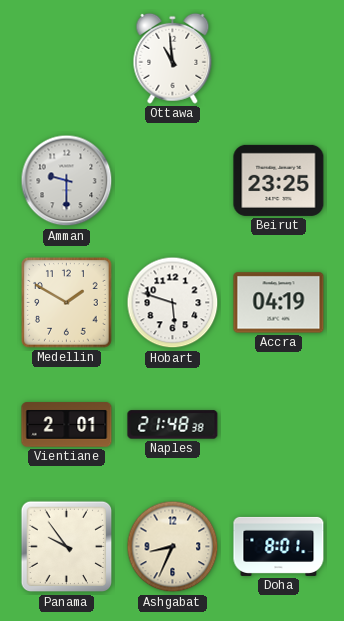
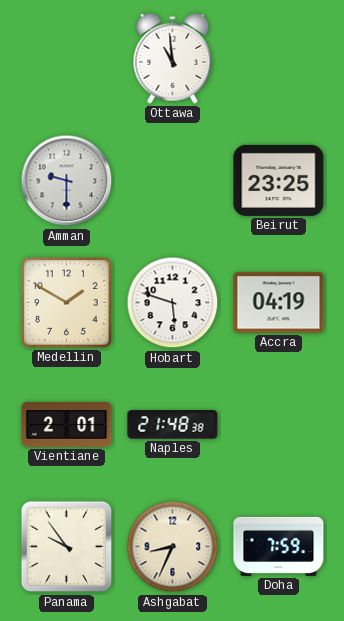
Doha: 8:01 -> 7:59 (279, 546)
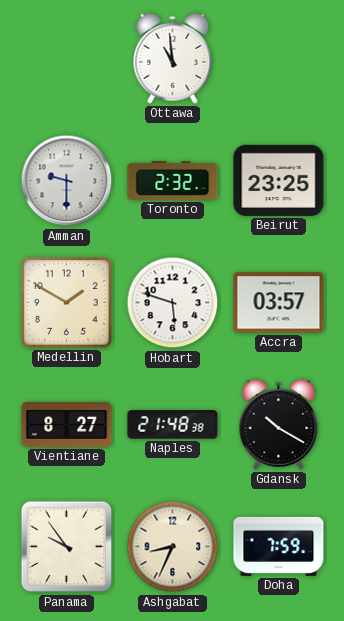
Toronto: none -> 2:32 (173, 180)
Accra: 04:19 -> 03:57 (279, 303)
Vientiane: 2:01 -> 8:27 (67, 425)
Gdansk: none -> 10:20 (279, 424)
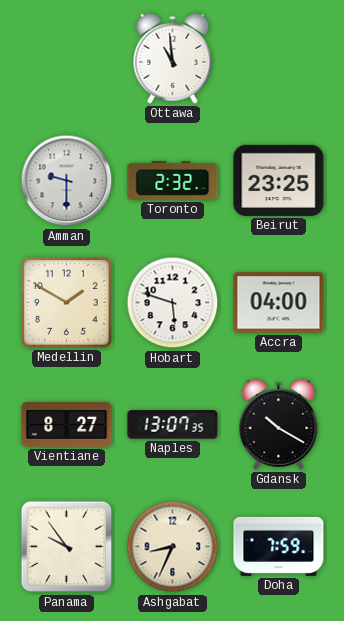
Accra: 03:57 -> 04:00 (279, 303)
Naples: 21:48 -> 13:07 (173, 425)
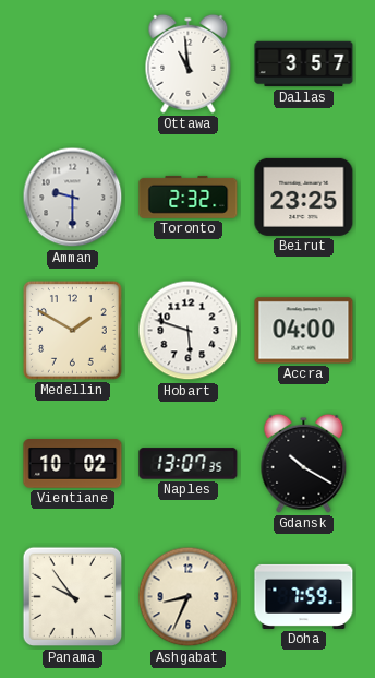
Dallas: none -> 3:57 (304, 64)
Vientiane: 8:27 -> 10:02 (73, 464)
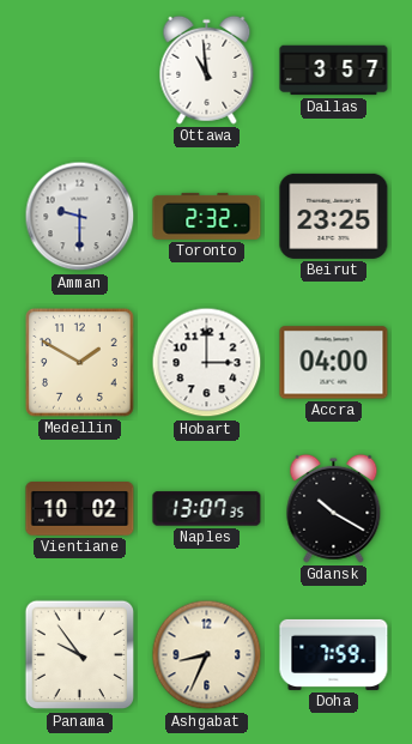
Hobart: 5:48 -> 3:00 (207, 363)
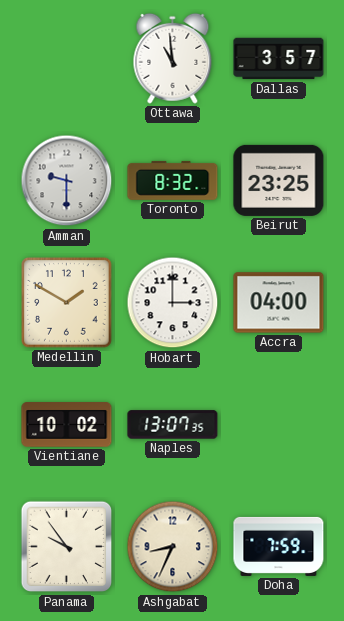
Toronto: 2:32 -> 8:32 (173, 180)
Gdansk: 10:20 -> none (334, 508)
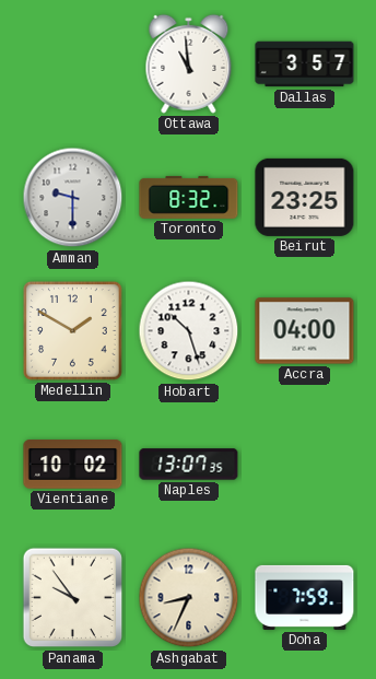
Hobart: 3:00 -> 10:27 (189, 331)
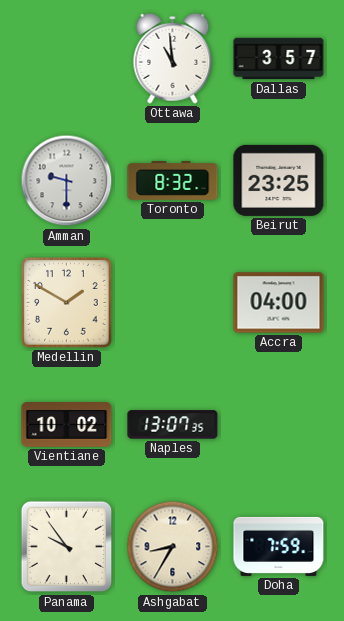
Hobart: 10:27 -> none (189, 331)
Ashgabat: 8:34 -> 8:35 (173, 547)
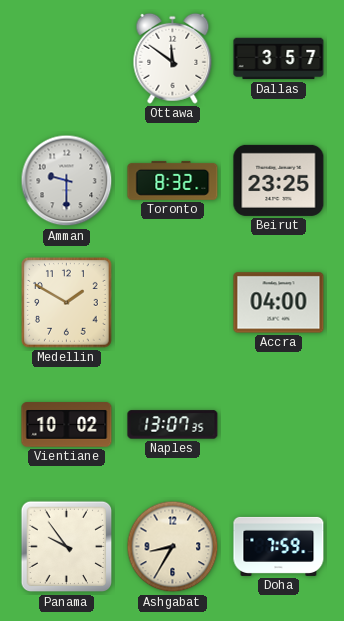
Ottawa: 10:59 -> 11:51 (173, 58)
